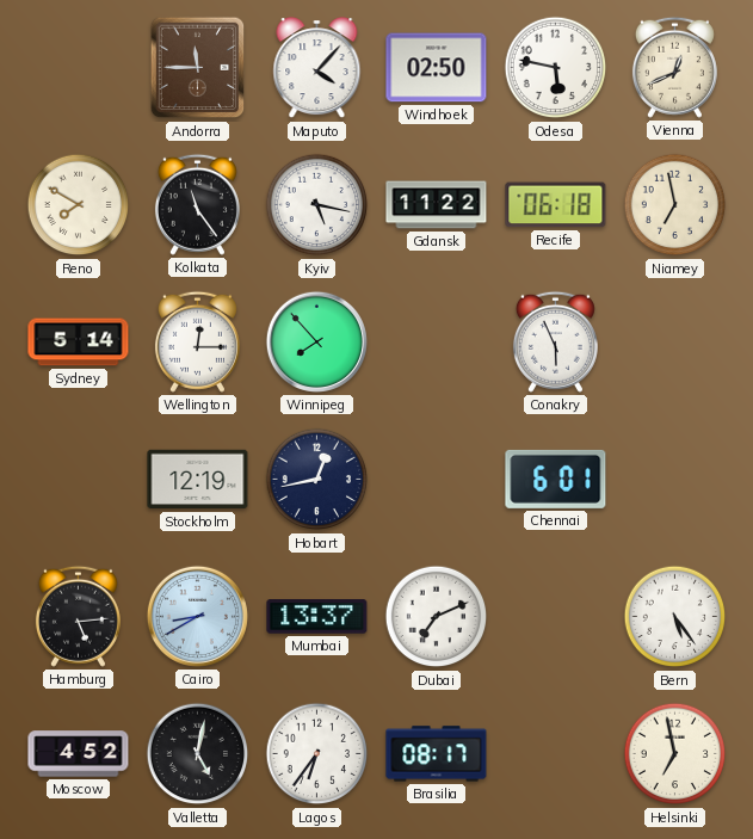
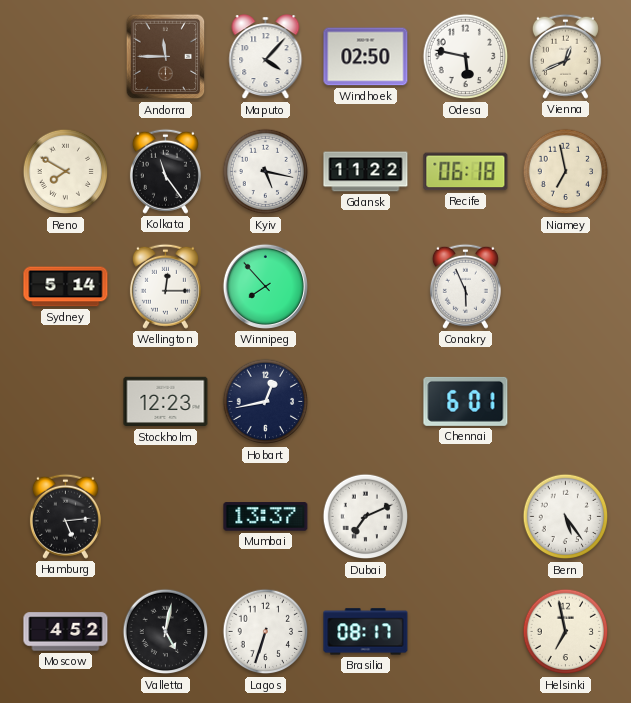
Stockholm: 12:19 -> 12:23 (166, 402)
Cairo: 8:40 -> none (197, 616)
Lagos: 6:36 -> 6:33 (266, 632)
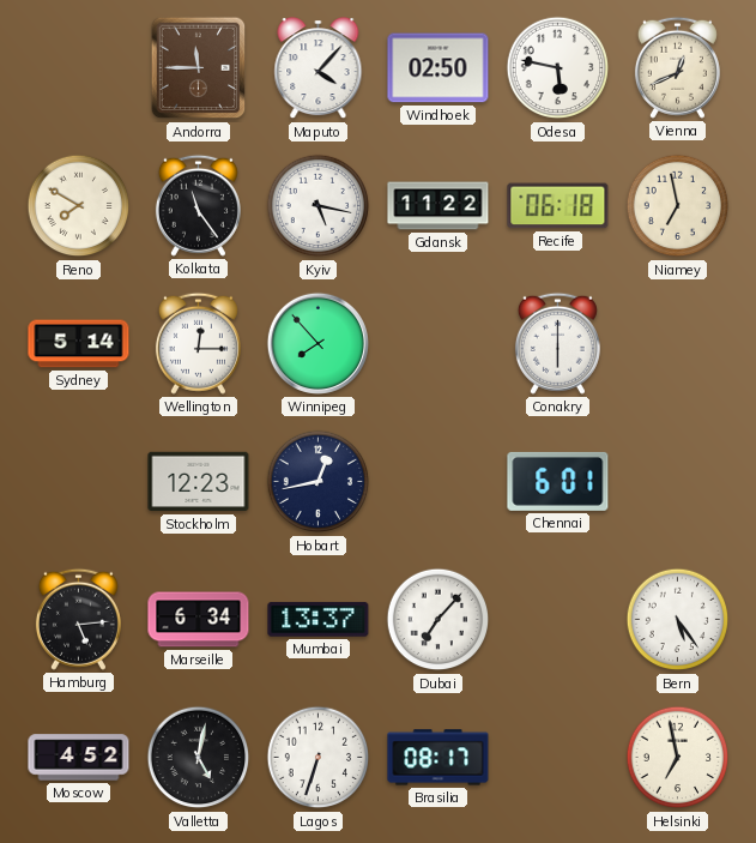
Conakry: 5:56 -> 6:00 (557, 343)
Marseille: none -> 6:34 (199, 620)
Dubai: 7:11 -> 7:07 (439, 620)
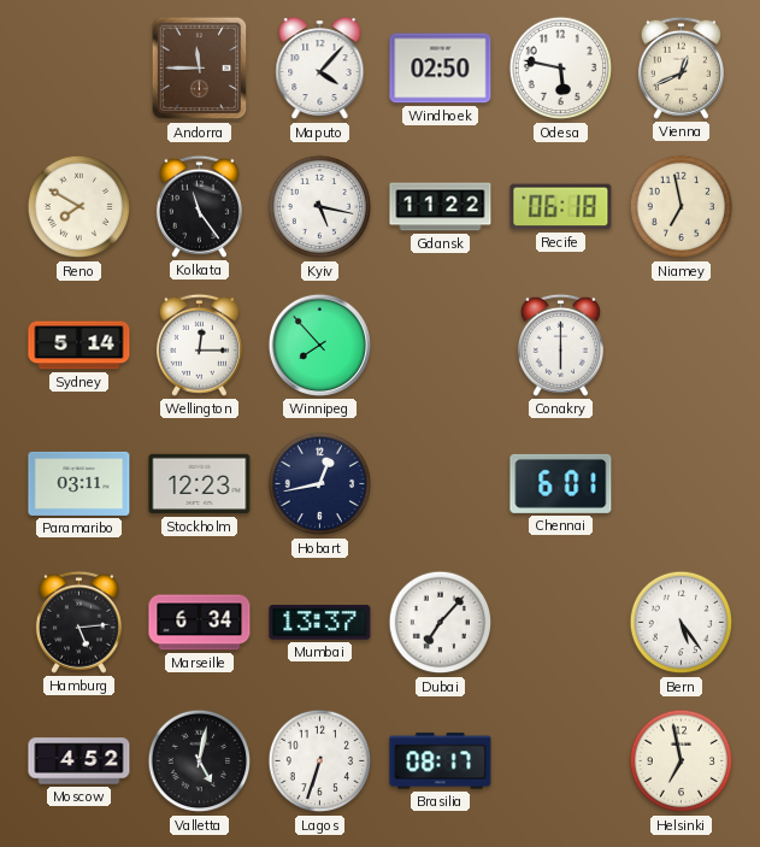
Paramaribo: none -> 03:11 (79, 483)
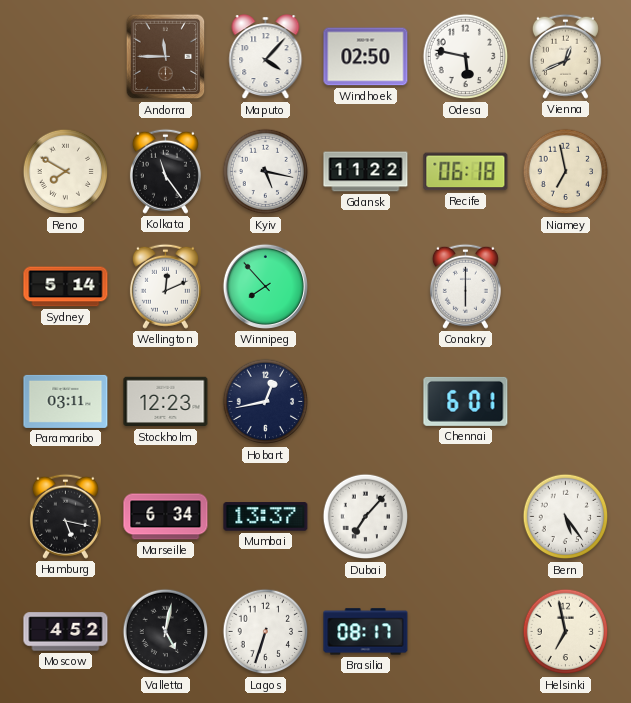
Wellington: 12:15 -> 12:11 (165, 286)
Hamburg: 5:14 -> 5:17 (65, 516)
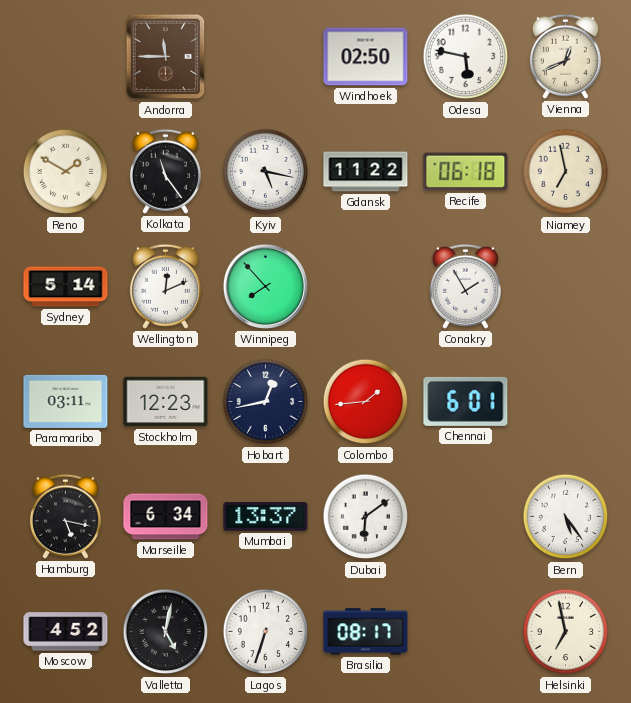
Maputo: 4:07 -> none (266, 57)
Reno: 7:50 -> 1:50 (66, 172)
Conakry: 6:00 -> 1:55 (465, 286)
Colombo: none -> 1:44 (366, 402)
Dubai: 7:07 -> 6:09 (366, 517)
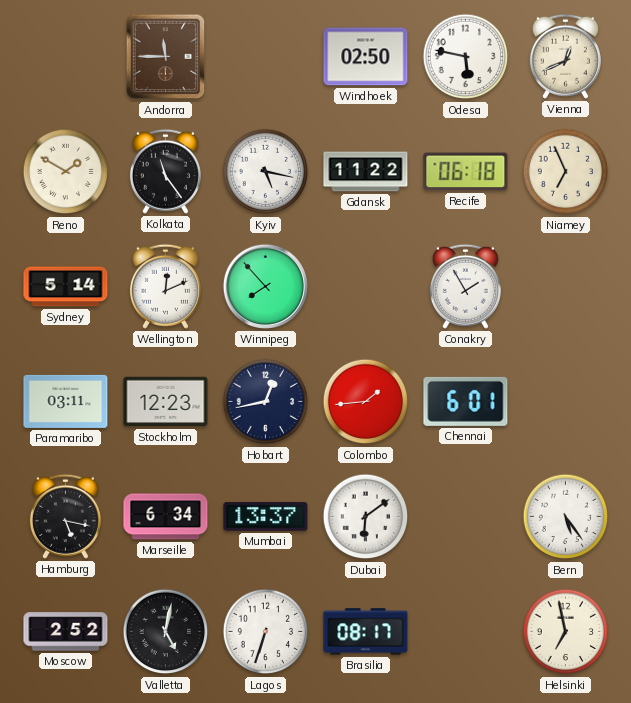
Niamey: 6:58 -> 6:56 (566, 172)
Moscow: 4:52 -> 2:52 (66, 632)
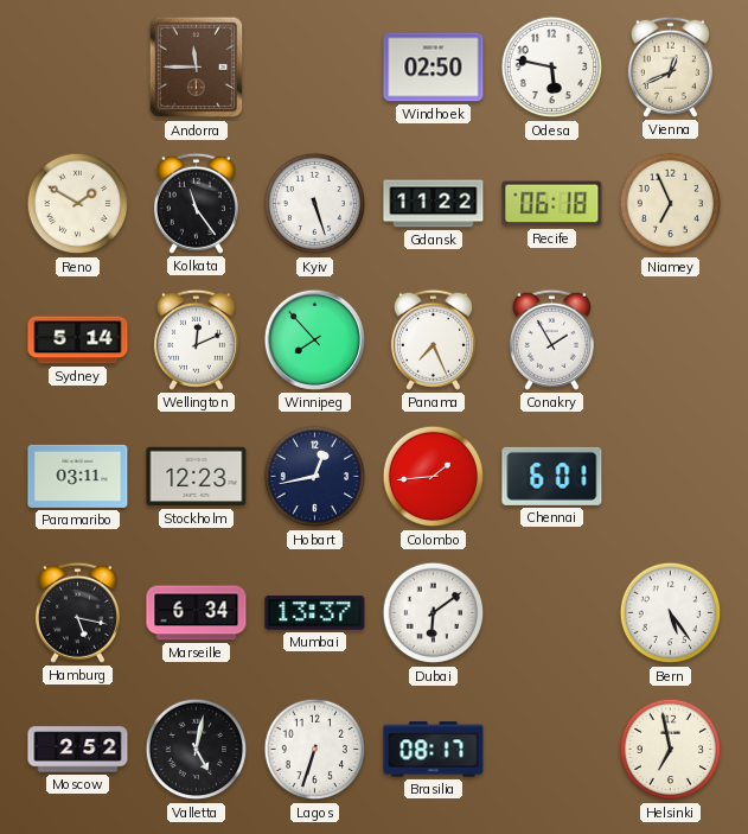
Kyiv: 5:17 -> 5:27 (315, 204)
Panama: none -> 7:26 (433, 339)
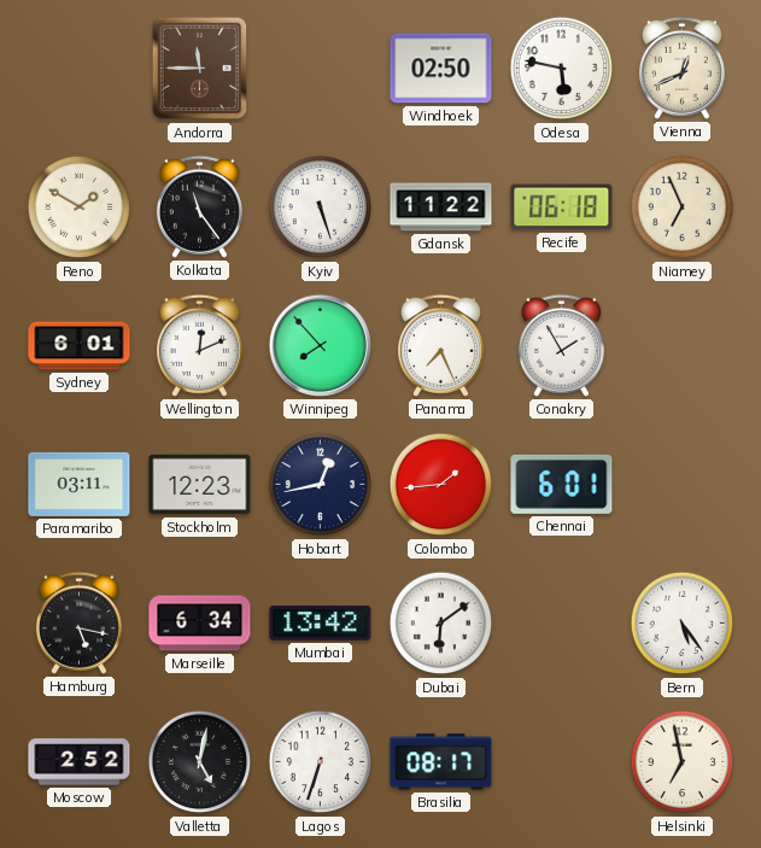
Sydney: 5:14 -> 6:01 (80, 346)
Mumbai: 13:37 -> 13:42 (321, 624)
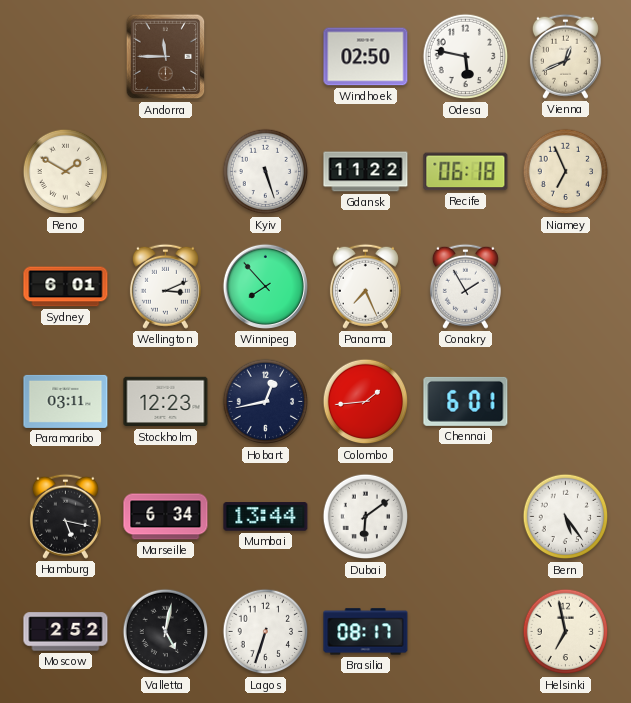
Kolkata: 11:24 -> none (199, 206)
Wellington: 12:11 -> 3:11 (165, 286)
Mumbai: 13:42 -> 13:44 (266, 517)
